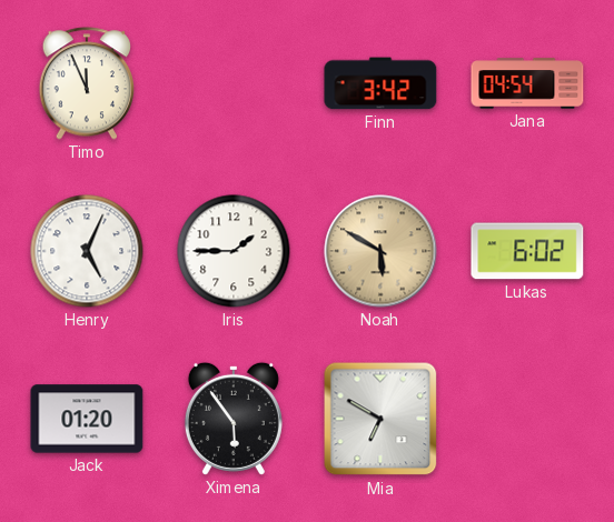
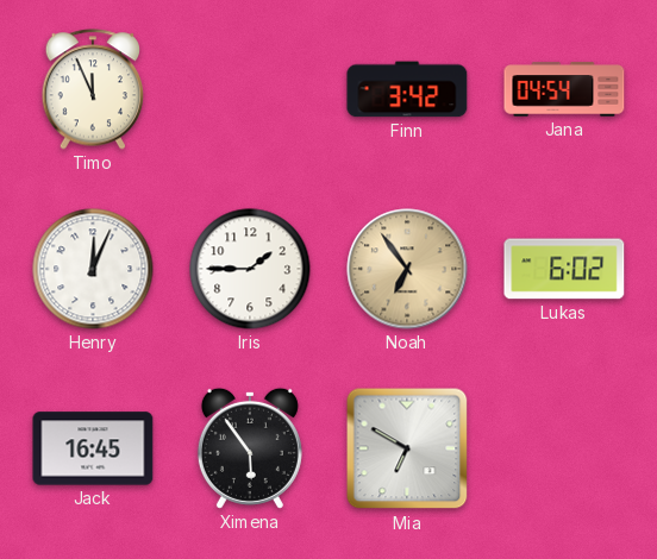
Henry: 5:04 -> 12:04 (93, 269)
Noah: 5:50 -> 6:54 (407, 269)
Jack: 01:20 -> 16:45 (93, 448)
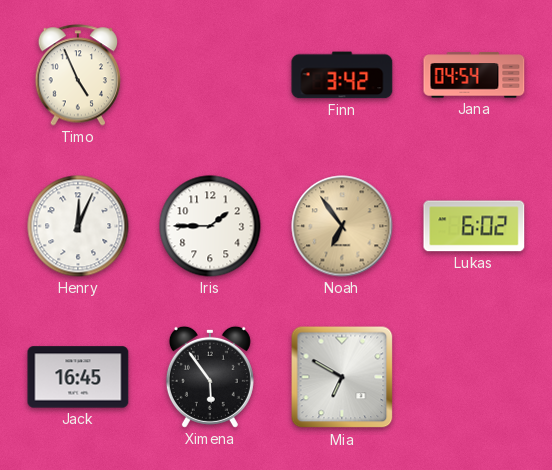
Timo: 11:56 -> 4:56 (77, 75)
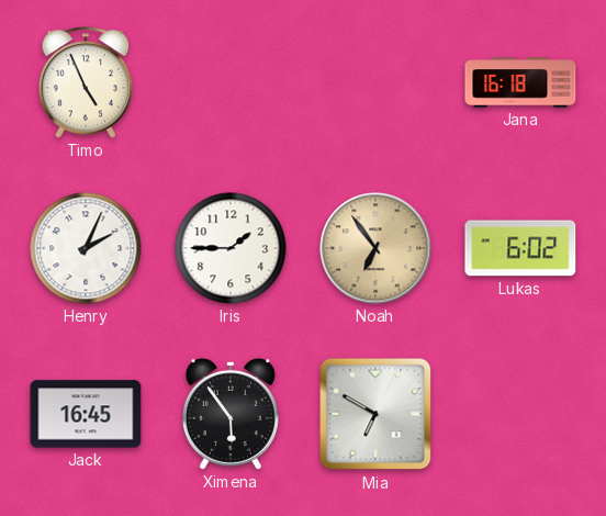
Finn: 3:42 -> none (342, 75)
Jana: 04:54 -> 16:18 (520, 82)
Henry: 12:04 -> 2:04 (86, 248)
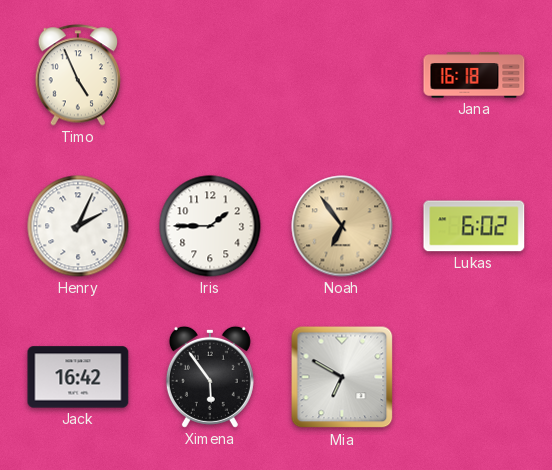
Jack: 16:45 -> 16:42 (78, 377)
